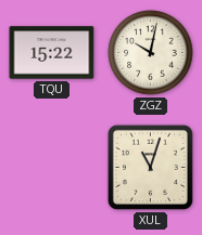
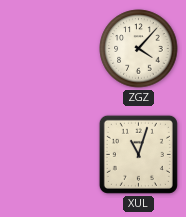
TQU: 15:22 -> none (52, 53)
ZGZ: 10:02 -> 4:07 (139, 49)
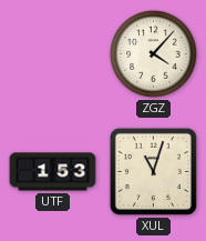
UTF: none -> 1:53 (53, 172)
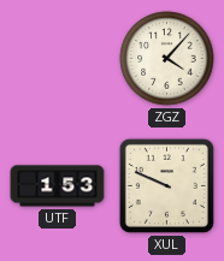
XUL: 11:03 -> 9:49 (166, 185)
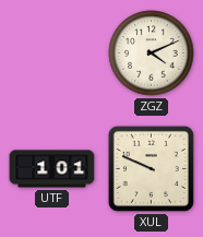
ZGZ: 4:07 -> 4:11 (152, 54)
UTF: 1:53 -> 1:01 (52, 169)
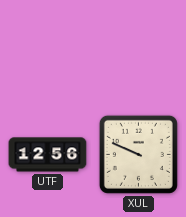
ZGZ: 4:11 -> none (152, 54)
UTF: 1:01 -> 12:56 (48, 155)
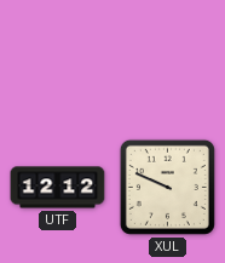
UTF: 12:56 -> 12:12 (58, 188)
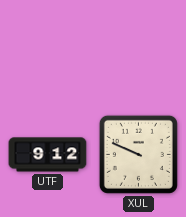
UTF: 12:12 -> 9:12 (48, 155)
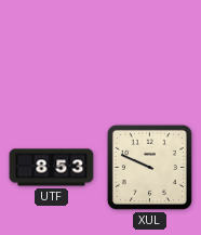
UTF: 9:12 -> 8:53 (52, 168)
